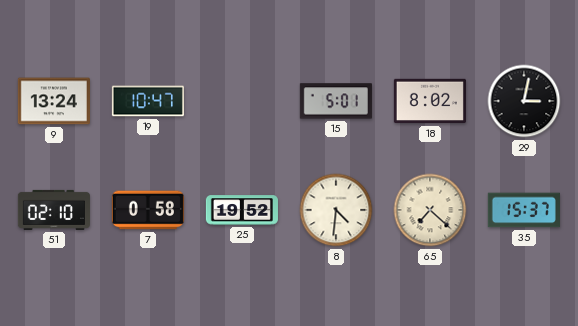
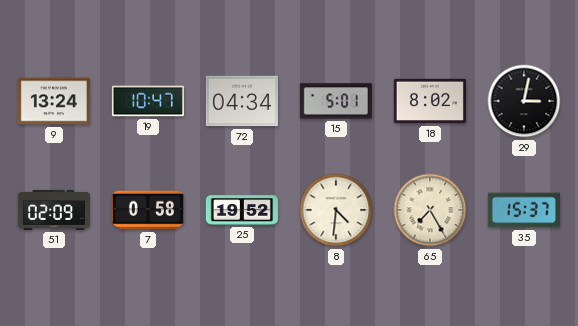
72: none -> 04:34 (242, 101)
51: 02:10 -> 02:09 (54, 210)
65: 7:22 -> 7:25 (430, 210)
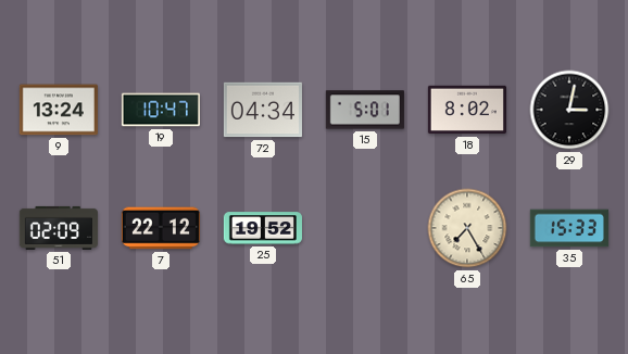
7: 0:58 -> 22:12 (161, 228)
8: 4:31 -> none (336, 210)
35: 15:37 -> 15:33 (569, 228)
